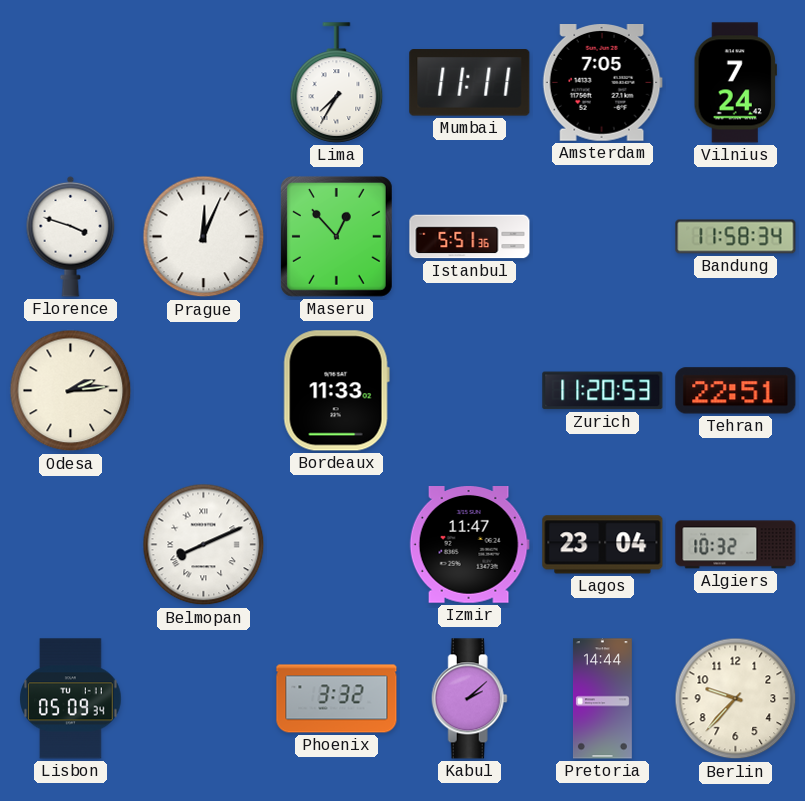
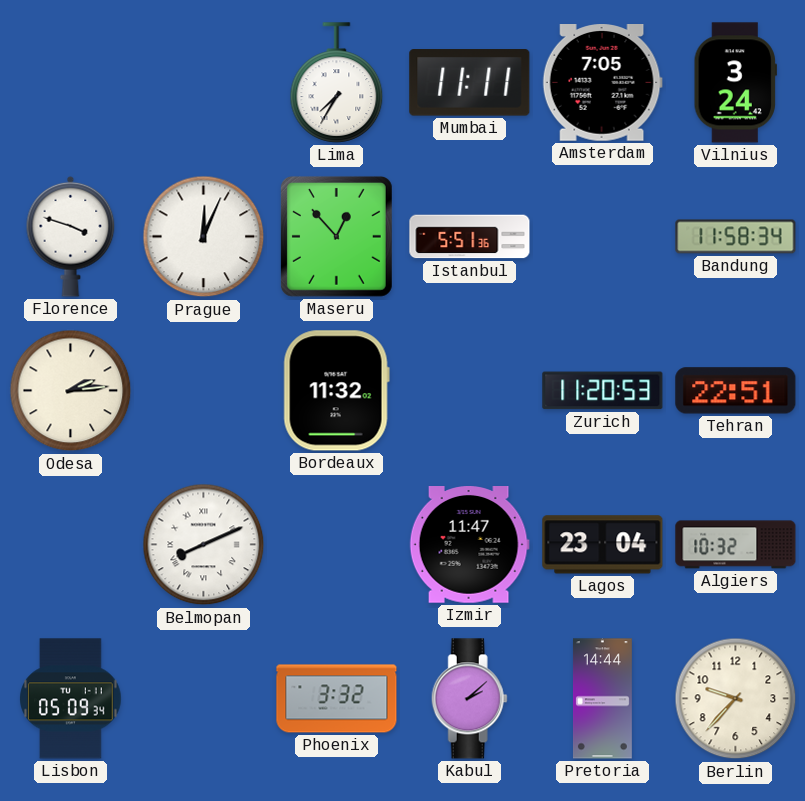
Vilnius: 7:24 -> 3:24 (735, 83)
Bordeaux: 11:33 -> 11:32 (336, 391)
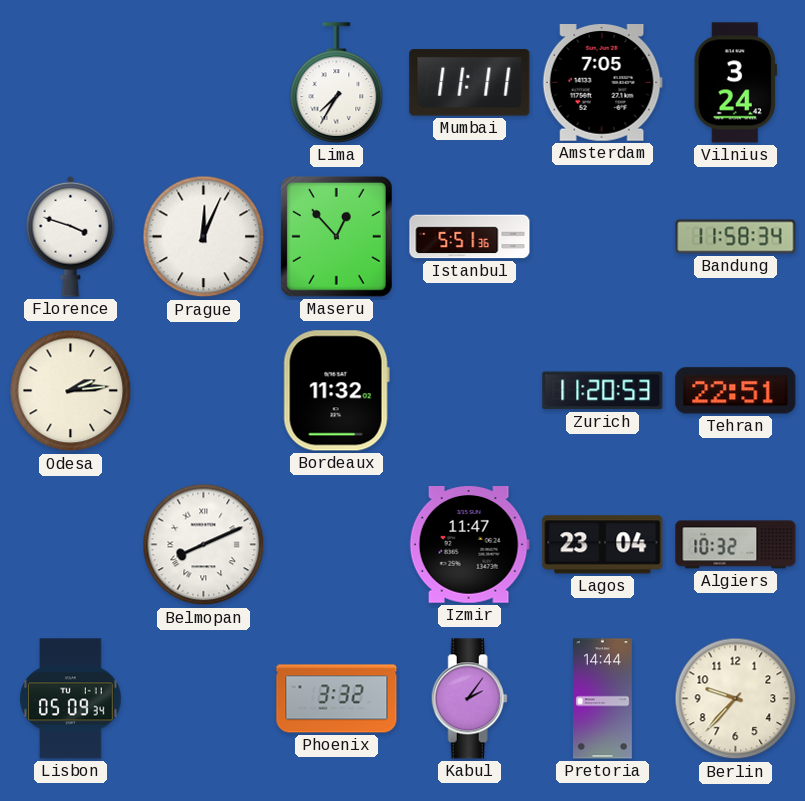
Kabul: 2:08 -> 2:06 (469, 699)
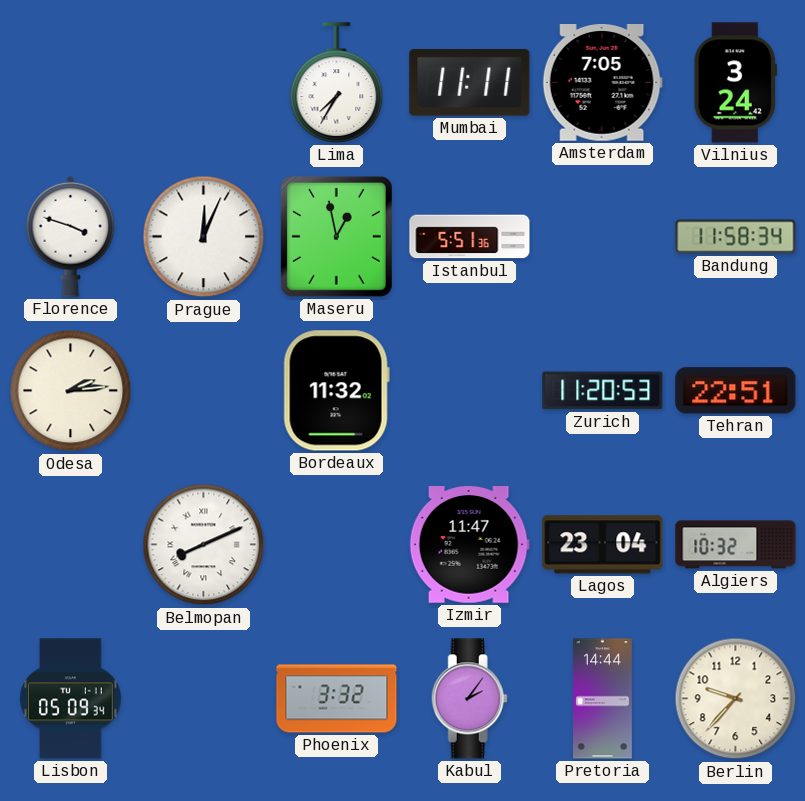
Maseru: 12:53 -> 12:58 (336, 236)
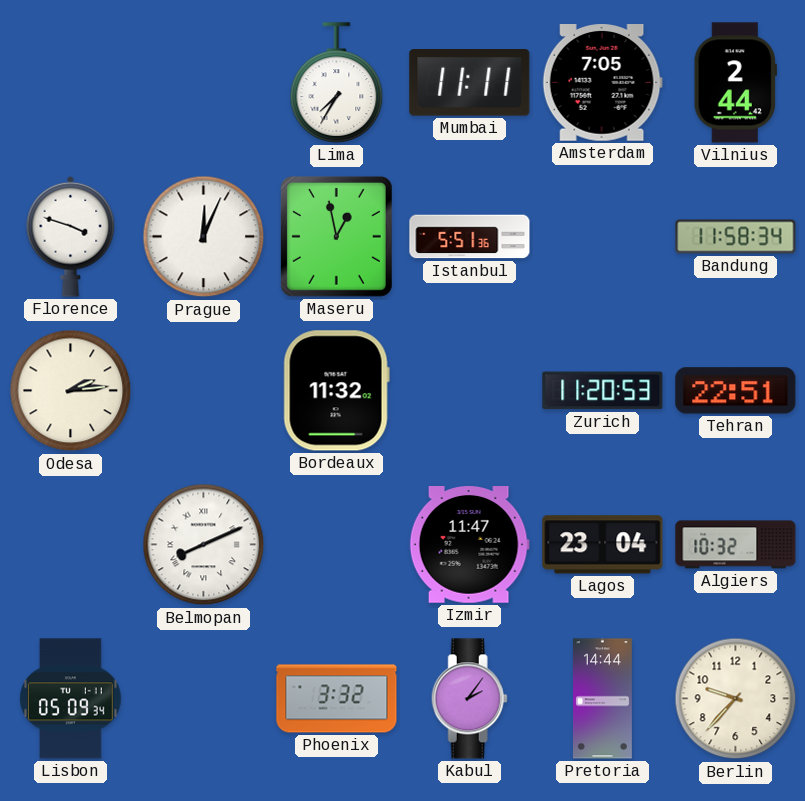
Vilnius: 3:24 -> 2:44 (735, 83)
